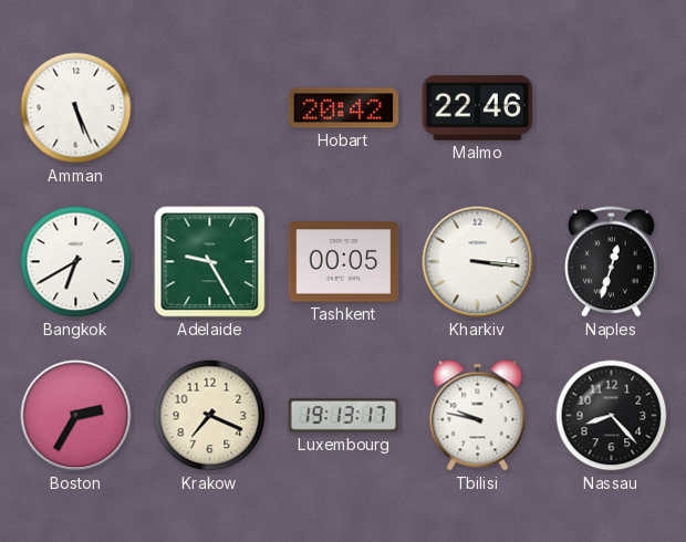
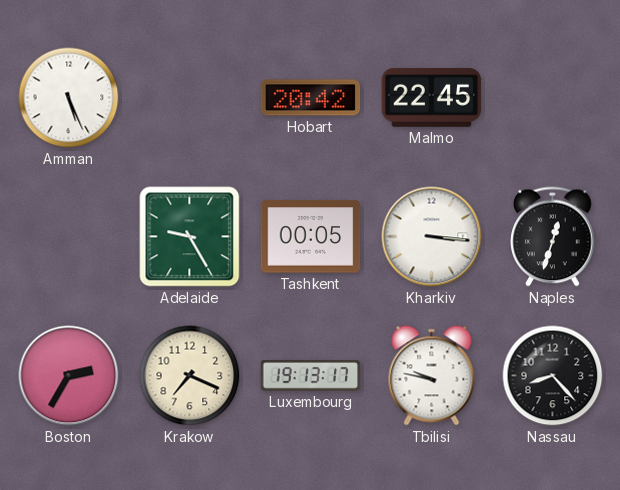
Malmo: 22:46 -> 22:45 (432, 98)
Bangkok: 6:40 -> none (76, 262)
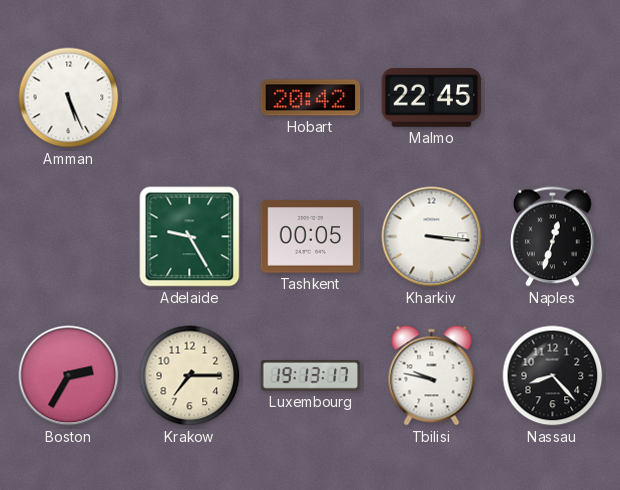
Krakow: 7:19 -> 7:15 (190, 376)
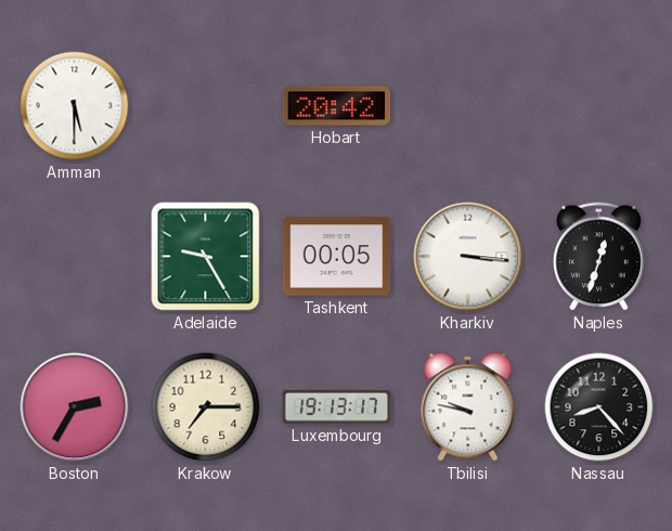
Amman: 5:26 -> 5:30 (75, 106)
Malmo: 22:45 -> none (432, 98)
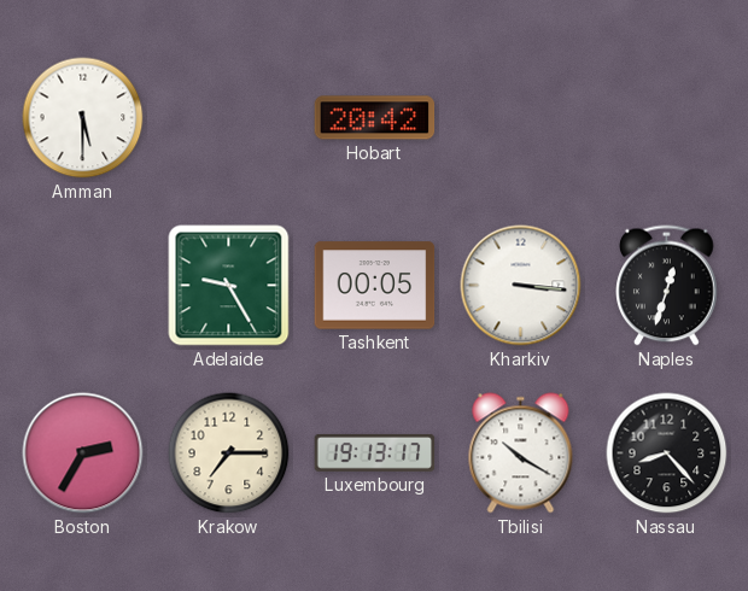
Tbilisi: 9:47 -> 10:20 (521, 454)
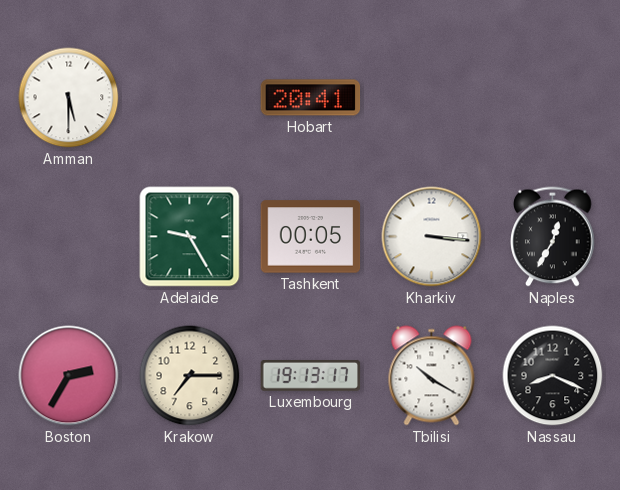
Hobart: 20:42 -> 20:41 (311, 98)
Naples: 12:33 -> 12:35 (553, 237)
Nassau: 8:23 -> 8:19 (553, 376)
